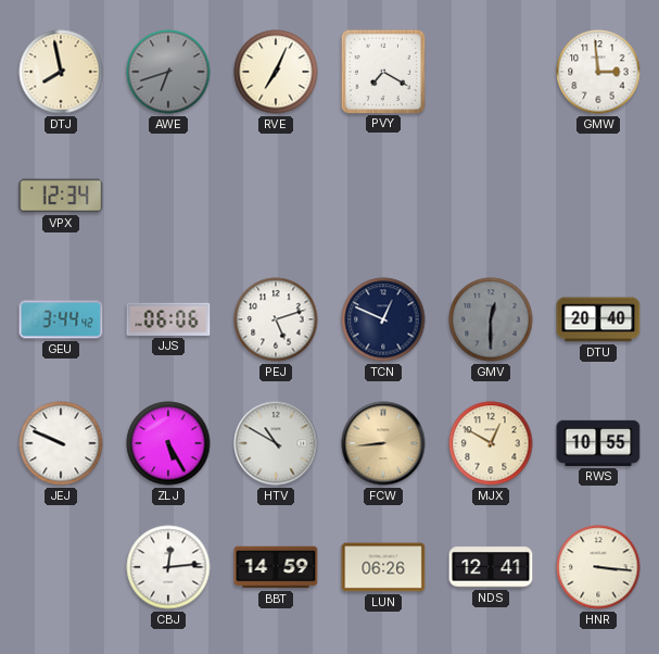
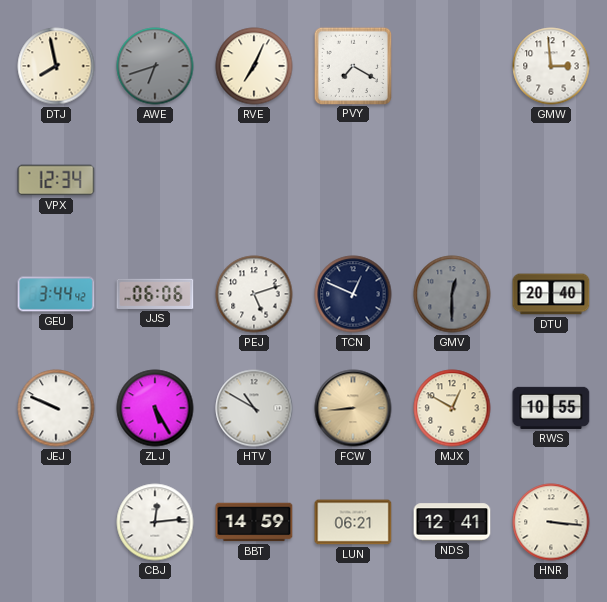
LUN: 06:26 -> 06:21 (353, 522)
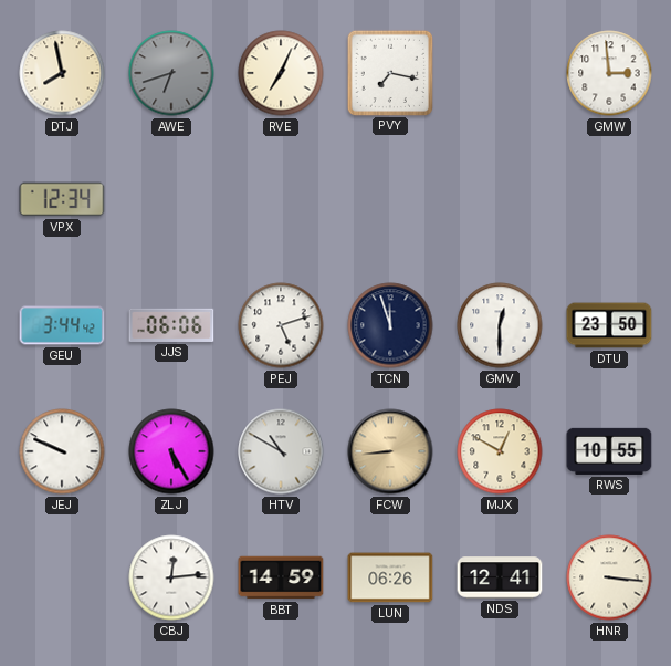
PVY: 7:20 -> 7:17 (389, 72)
TCN: 12:49 -> 11:57 (390, 325)
GMV dial: grey -> white (500, 325)
DTU: 20:40 -> 23:50 (609, 325)
LUN: 06:21 -> 06:26 (390, 577)
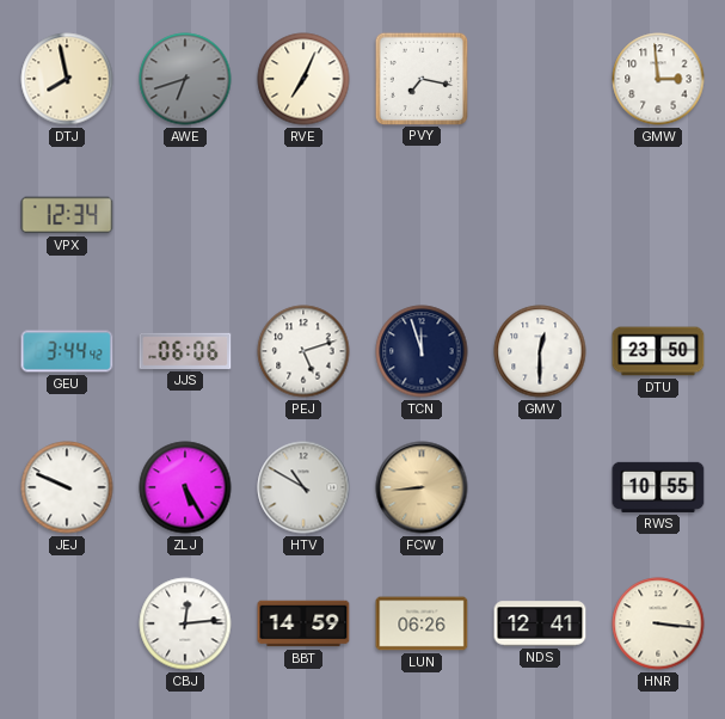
MJX: 12:50 -> none (500, 451)
